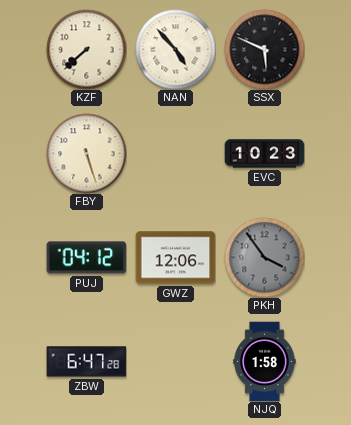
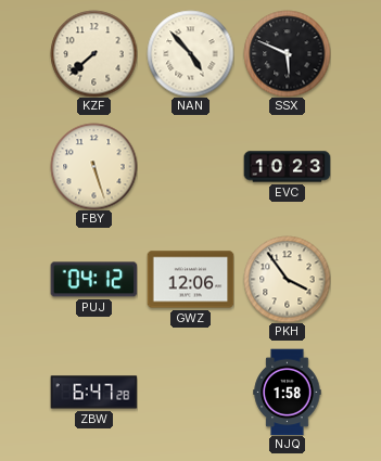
PKH dial: grey -> cream (287, 279)
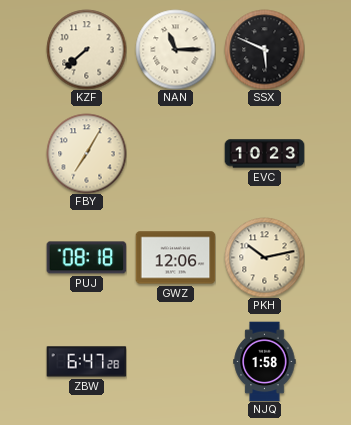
NAN: 4:53 -> 11:15 (175, 49)
FBY: 5:27 -> 7:05 (86, 153)
PUJ: 04:12 -> 08:18 (86, 258)
PKH: 3:54 -> 10:13 (264, 257)
